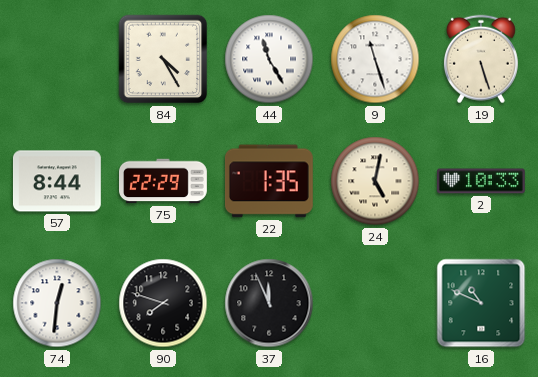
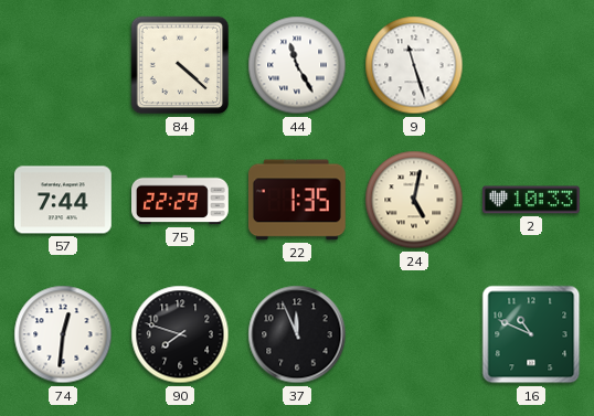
84: 4:25 -> 4:22 (180, 65)
19: 5:27 -> none (481, 59)
57: 8:44 -> 7:44 (63, 200)
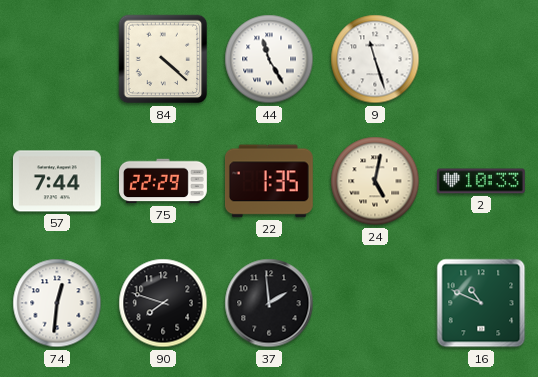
37: 11:56 -> 1:59 (269, 303)
